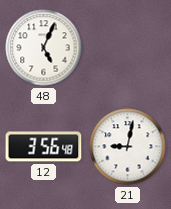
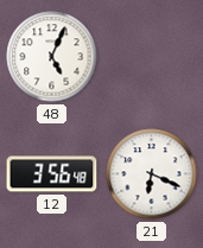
21: 9:02 -> 6:19 (152, 174)
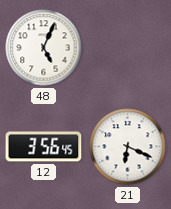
12: 3:56:48 -> 3:56:45 (44, 147)
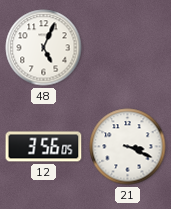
12: 3:56:45 -> 3:56:05 (44, 147)
21: 6:19 -> 3:19 (128, 147)
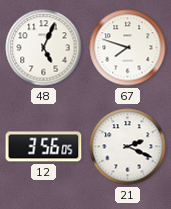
67: none -> 7:48 (128, 48)
21: 3:19 -> 2:19 (128, 147)
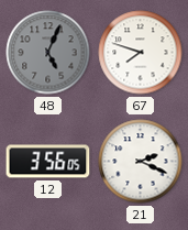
48 dial: white -> grey (48, 53)
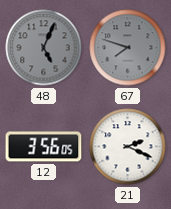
67 dial: white -> grey (128, 48)
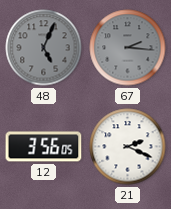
67: 7:48 -> 2:16 (128, 48)
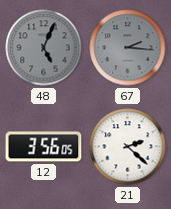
21: 2:19 -> 2:22 (128, 147)
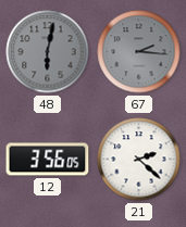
48: 5:04 -> 6:02 (48, 52)
